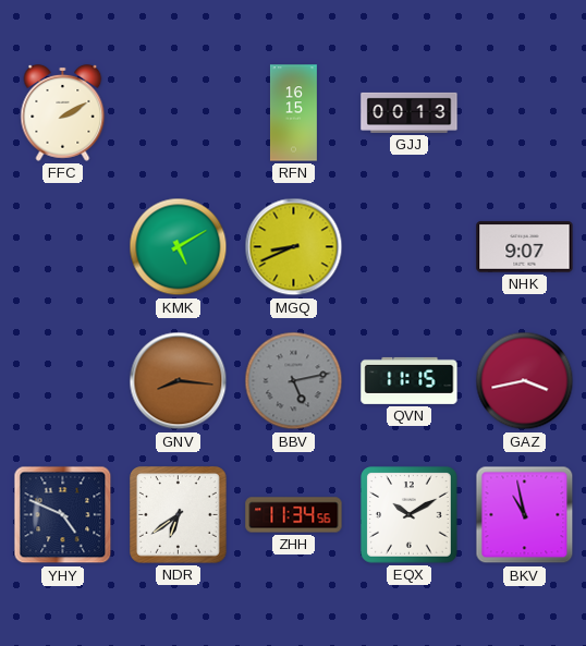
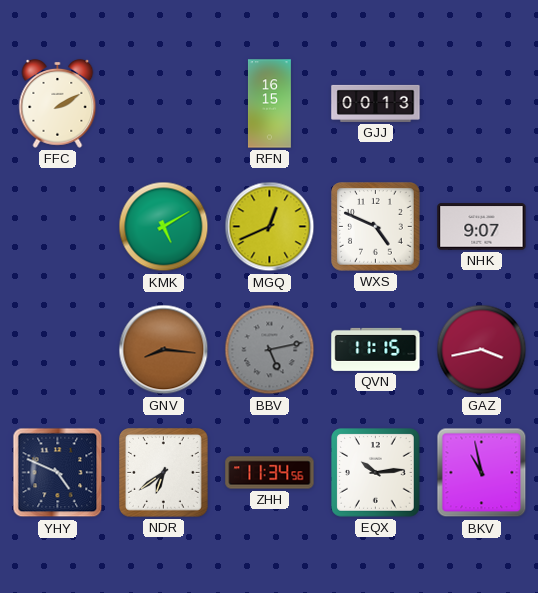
MGQ: 8:41 -> 12:41 (270, 227)
WXS: none -> 4:49 (376, 227)
EQX: 10:10 -> 10:14 (376, 473)
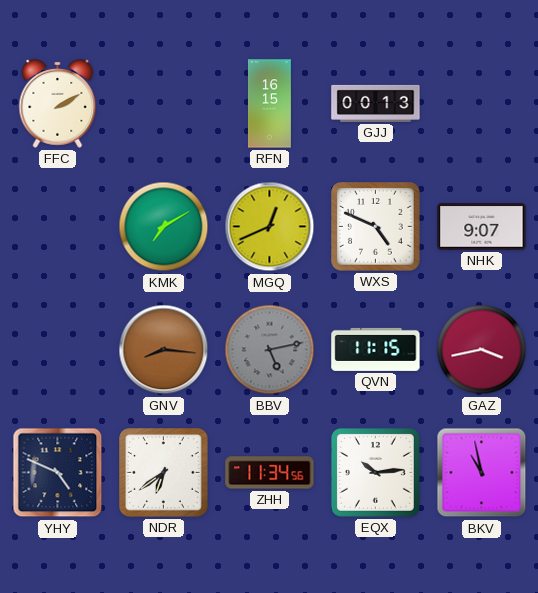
KMK: 5:10 -> 7:10 (164, 227)
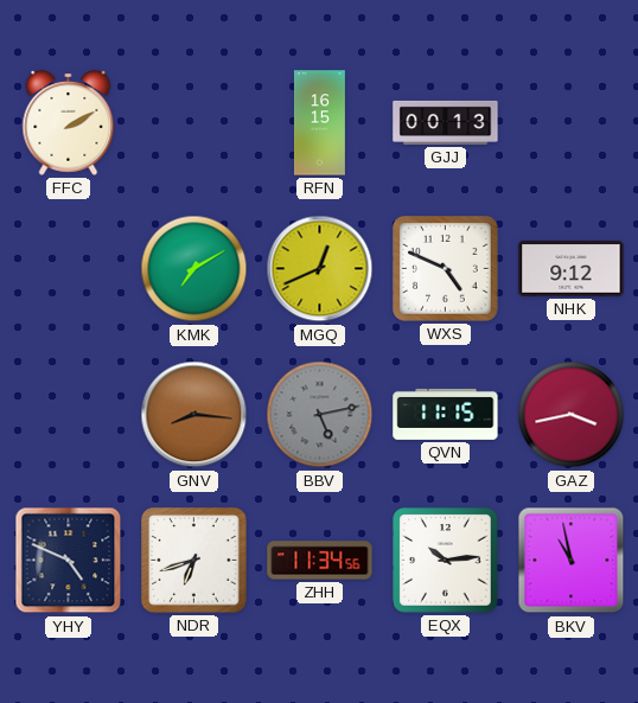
NHK: 9:07 -> 9:12 (572, 269)
NDR: 6:39 -> 6:42 (194, 561)
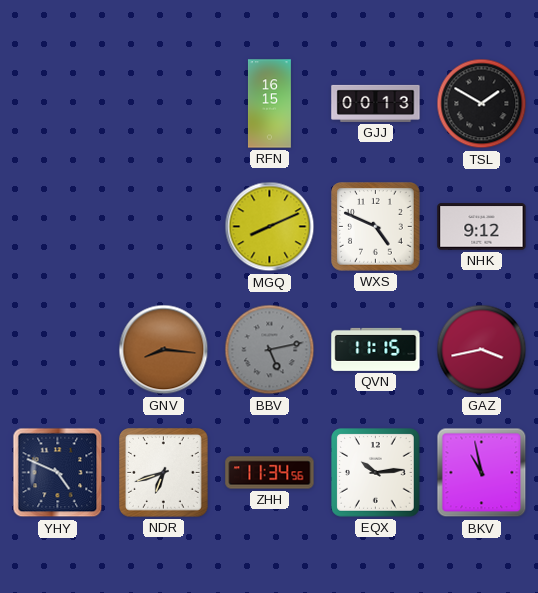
FFC: 2:10 -> none (69, 122)
TSL: none -> 1:50 (482, 104)
KMK: 7:10 -> none (194, 269)
MGQ: 12:41 -> 8:11 (270, 227)
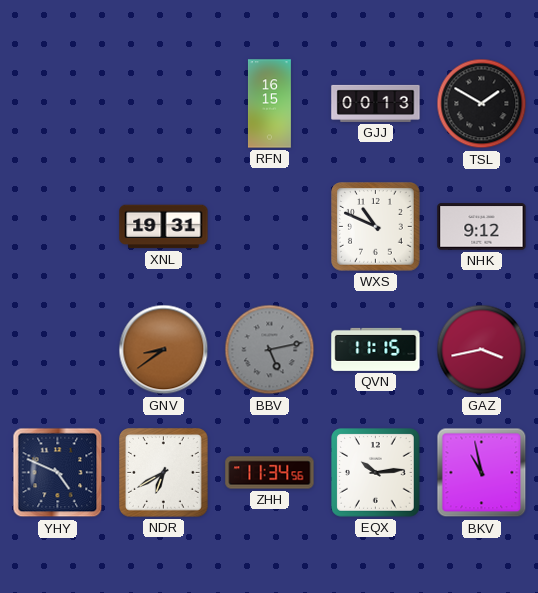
XNL: none -> 19:31 (164, 227)
MGQ: 8:11 -> none (270, 227)
WXS: 4:49 -> 10:49 (376, 227)
GNV: 8:16 -> 8:39 (164, 350)
NDR: 6:42 -> 6:40 (164, 473)
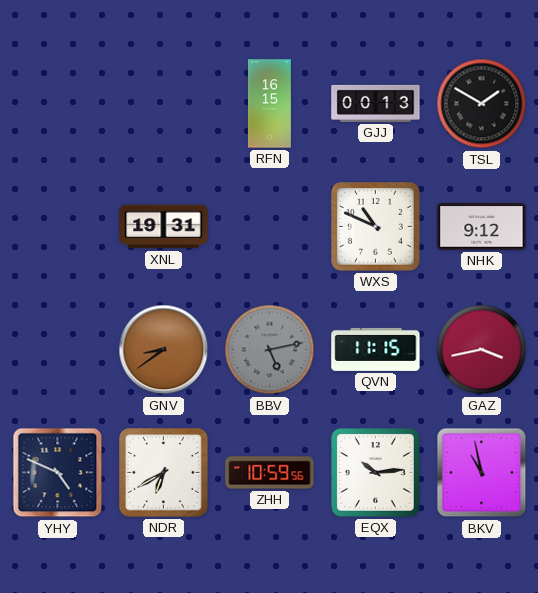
ZHH: 11:34 -> 10:59 (270, 473)
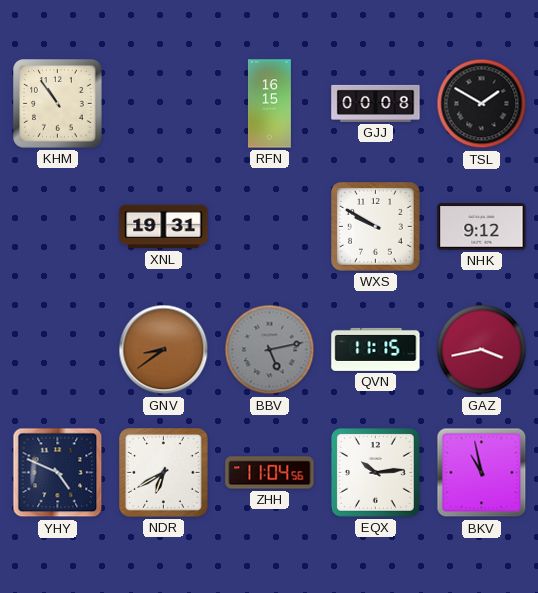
KHM: none -> 10:54 (58, 104)
GJJ: 00:13 -> 00:08 (376, 103)
WXS: 10:49 -> 9:50 (376, 227)
ZHH: 10:59 -> 11:04 (270, 473)
